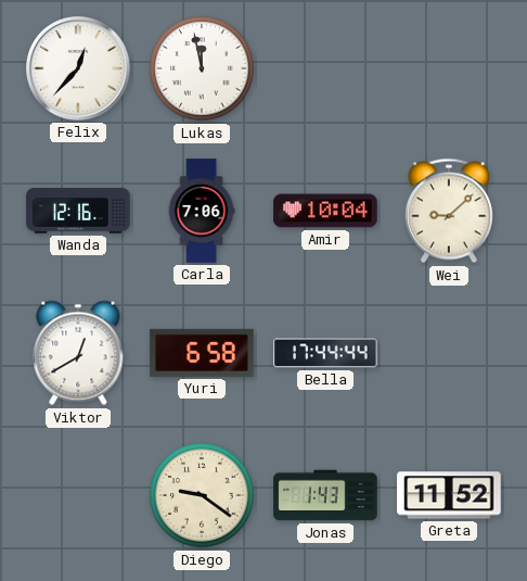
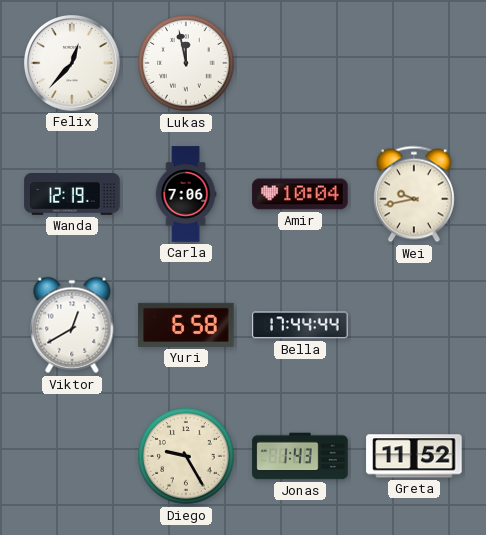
Wanda: 12:16 -> 12:19 (72, 195)
Wei: 9:08 -> 9:43 (414, 194)
Diego: 9:21 -> 9:25 (186, 456)
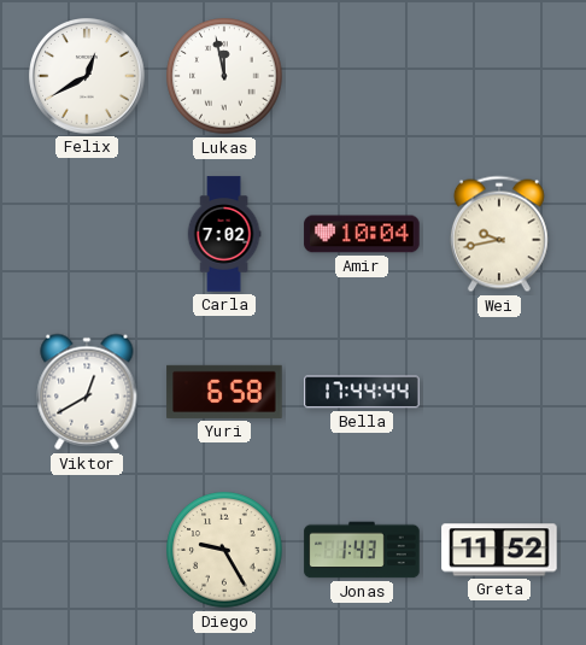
Felix: 12:37 -> 12:40 (88, 77)
Wanda: 12:19 -> none (72, 195)
Carla: 7:06 -> 7:02 (224, 234)
